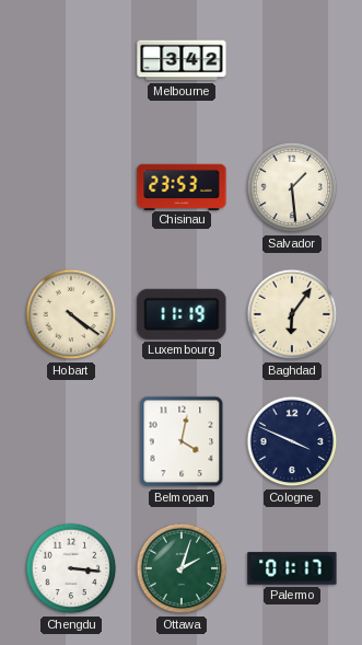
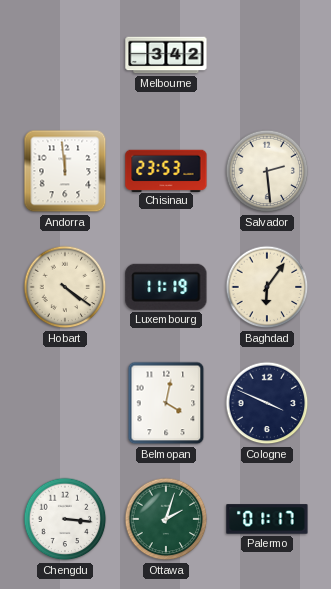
Andorra: none -> 11:59 (65, 171)
Salvador: 1:29 -> 2:29 (267, 171)
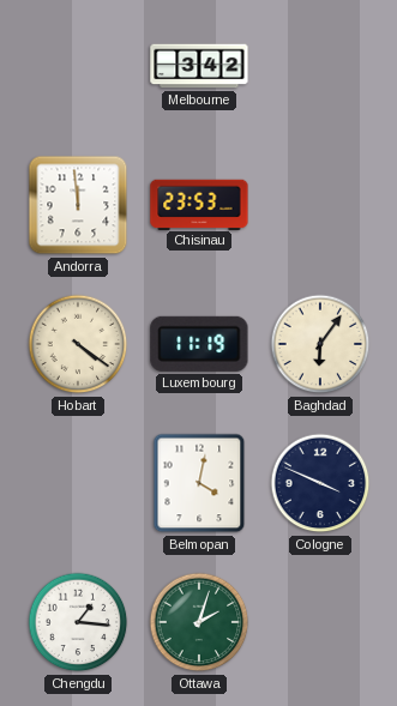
Salvador: 2:29 -> none (267, 171)
Chengdu: 3:16 -> 1:16 (78, 622)
Palermo: 01:17 -> none (267, 519)
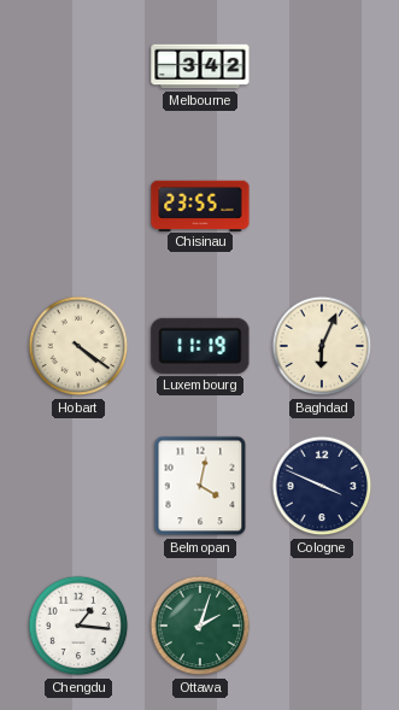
Andorra: 11:59 -> none (78, 205)
Chisinau: 23:53 -> 23:55 (200, 205)
Baghdad: 6:06 -> 6:04 (322, 346)
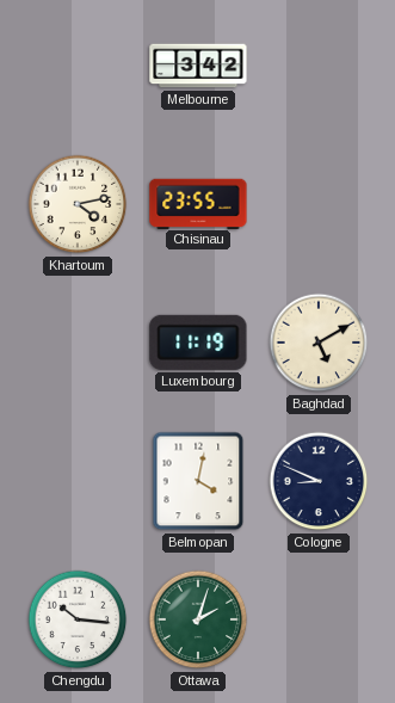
Khartoum: none -> 4:13 (78, 204)
Hobart: 4:21 -> none (78, 346)
Baghdad: 6:04 -> 5:10 (319, 343)
Cologne: 3:49 -> 8:49 (319, 481)
Chengdu: 1:16 -> 10:16 (78, 619)
